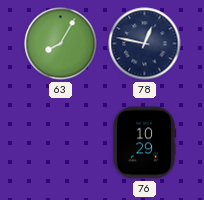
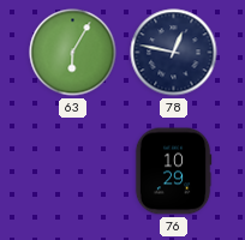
63: 8:05 -> 6:05 (73, 53)
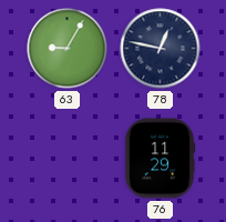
63: 6:05 -> 9:05 (68, 49)
76: 10:29 -> 11:29 (160, 159)
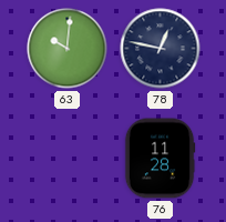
63: 9:05 -> 10:01 (68, 49)
76: 11:29 -> 11:28 (160, 159)
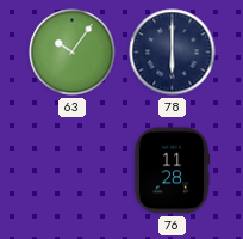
63: 10:01 -> 10:06 (73, 53)
78: 12:47 -> 6:00 (173, 53)
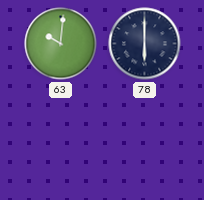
63: 10:06 -> 10:01 (61, 44)
76: 11:28 -> none (172, 171)
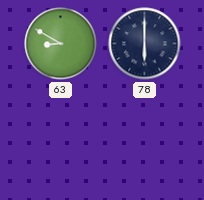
63: 10:01 -> 8:50 (61, 44)
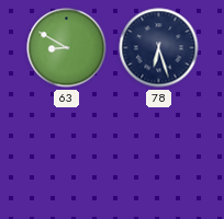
78: 6:00 -> 6:27 (159, 48)
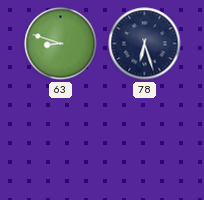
63: 8:50 -> 8:48 (61, 44)
